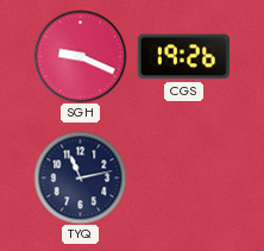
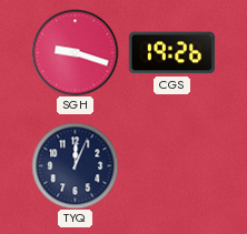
SGH: 9:19 -> 9:18 (75, 52)
TYQ: 11:13 -> 12:04 (75, 165)
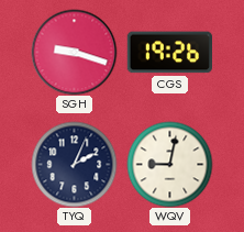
TYQ: 12:04 -> 2:04 (74, 164)
WQV: none -> 9:02 (169, 164)
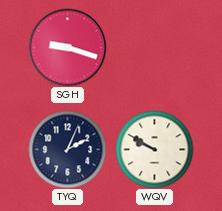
CGS: 19:26 -> none (169, 53)
WQV: 9:02 -> 9:50 (154, 149)
